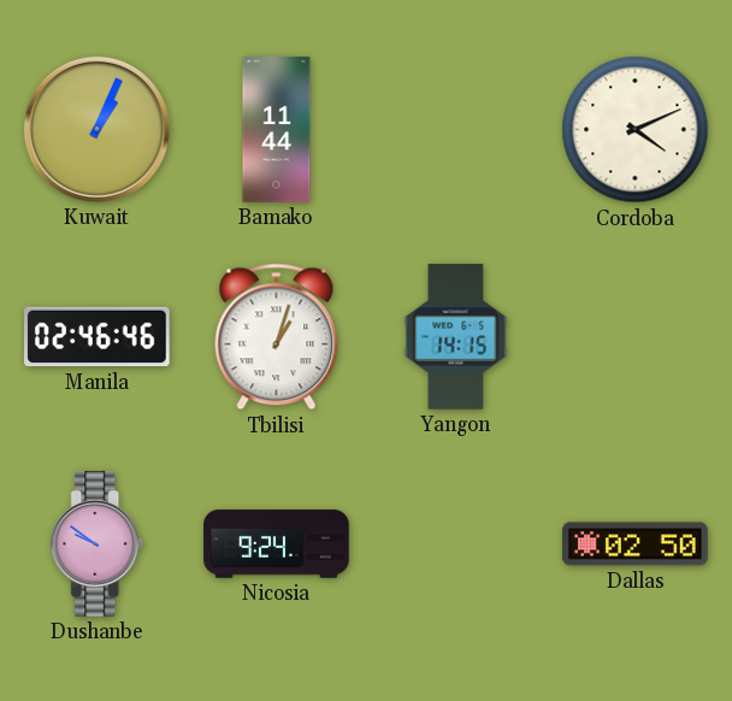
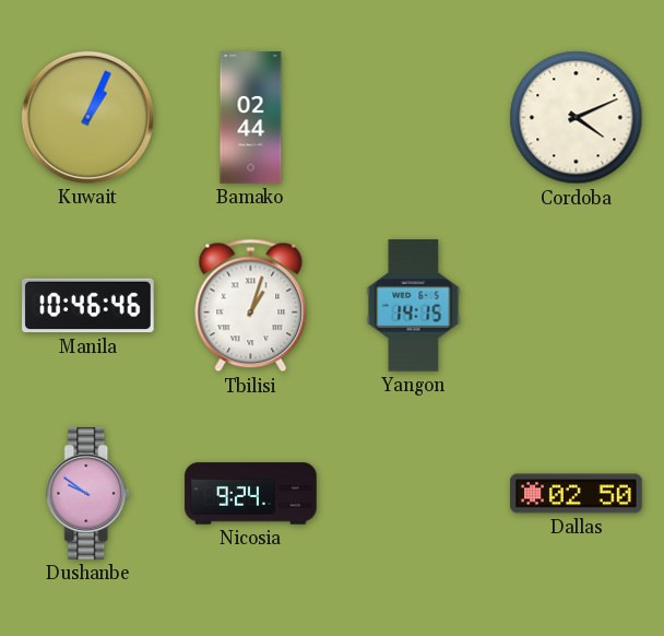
Bamako: 11:44 -> 02:44 (251, 118)
Manila: 02:46 -> 10:46 (88, 306)
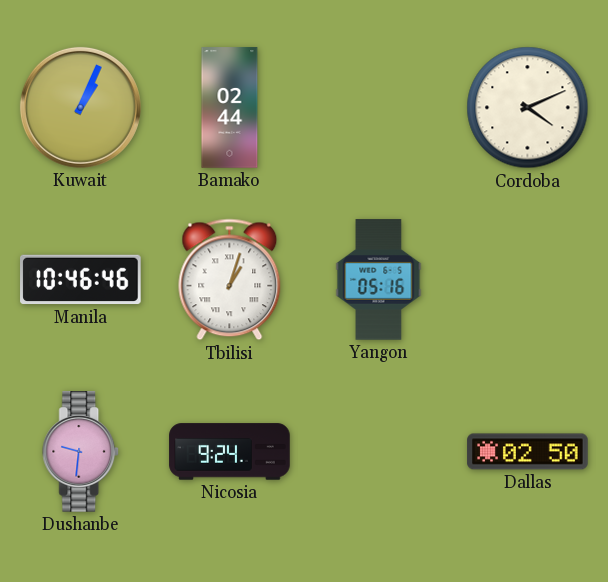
Yangon: 14:15 -> 05:16 (379, 280)
Dushanbe: 9:51 -> 9:31 (81, 452)
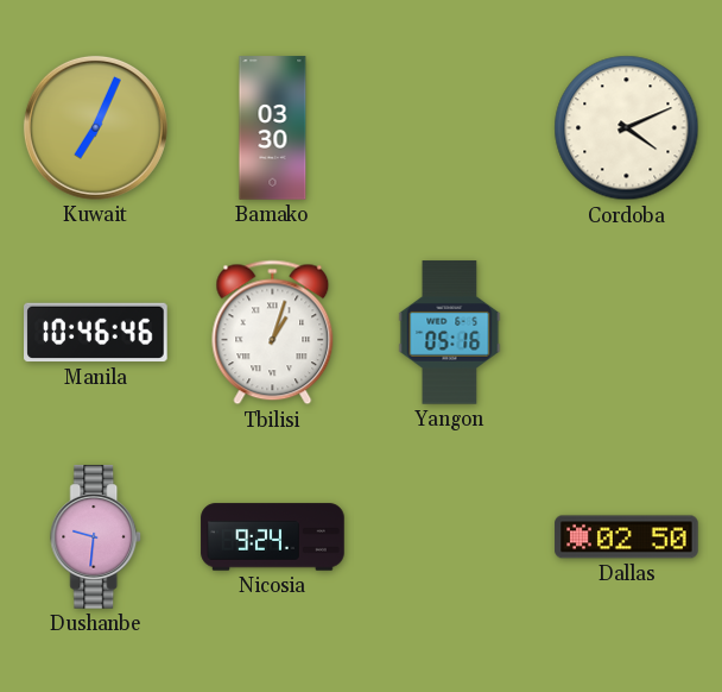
Kuwait: 1:04 -> 7:04 (95, 127)
Bamako: 02:44 -> 03:30 (273, 128)
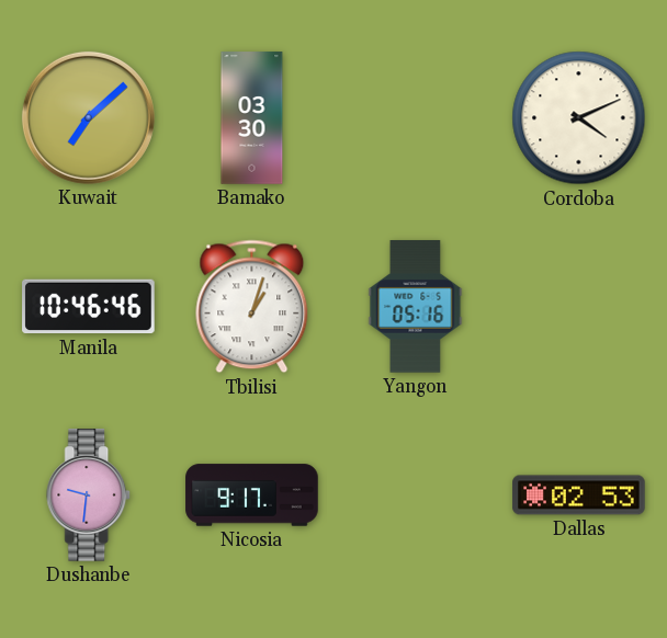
Kuwait: 7:04 -> 7:08 (88, 117)
Nicosia: 9:24 -> 9:17 (252, 495)
Dallas: 02:50 -> 02:53 (579, 495)
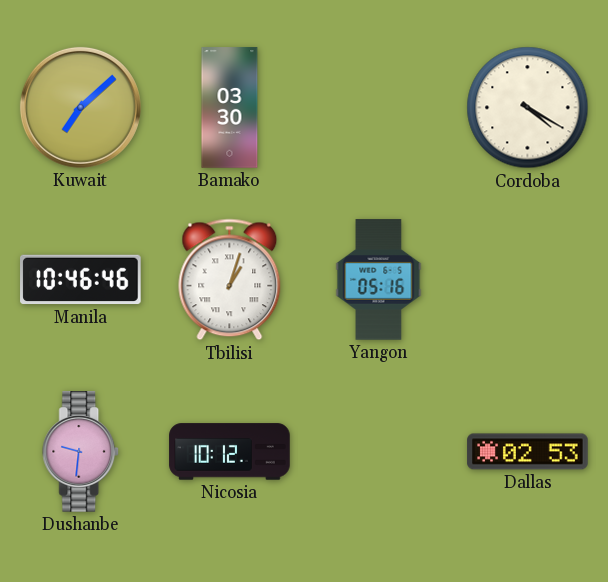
Cordoba: 4:11 -> 4:20 (528, 108)
Nicosia: 9:17 -> 10:12 (230, 452)
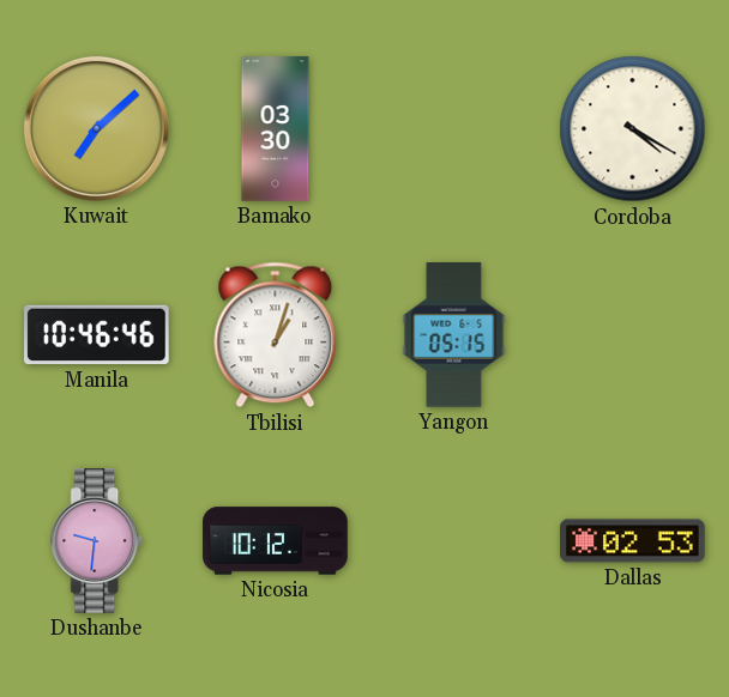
Yangon: 05:16 -> 05:15 (454, 335)
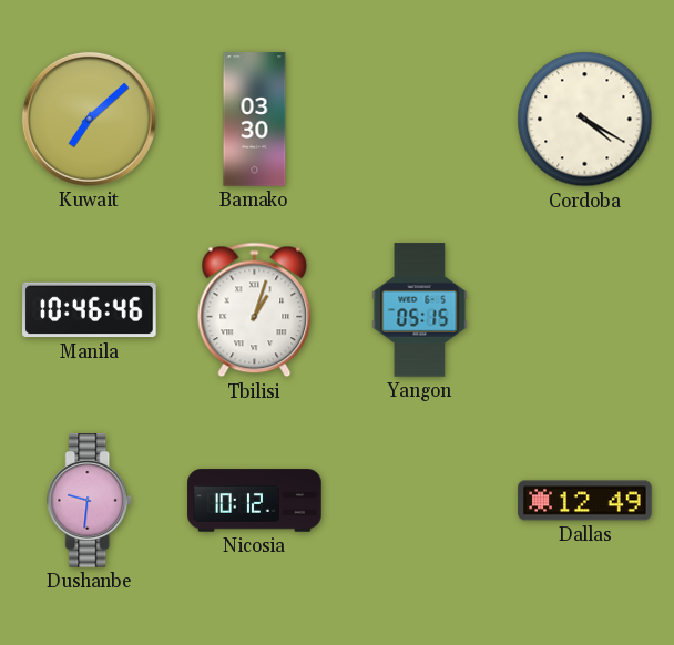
Dallas: 02:53 -> 12:49 (585, 501)
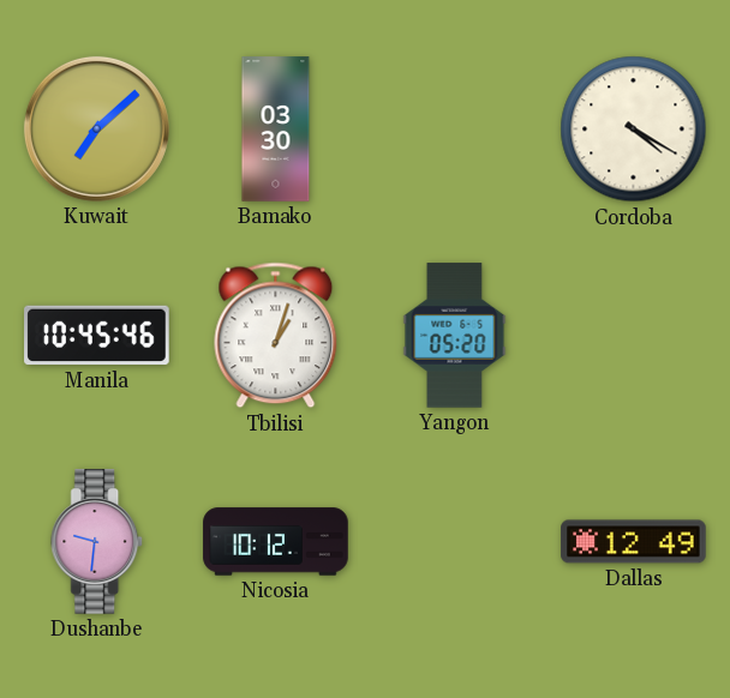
Manila: 10:46 -> 10:45 (97, 336)
Yangon: 05:15 -> 05:20 (455, 336)
